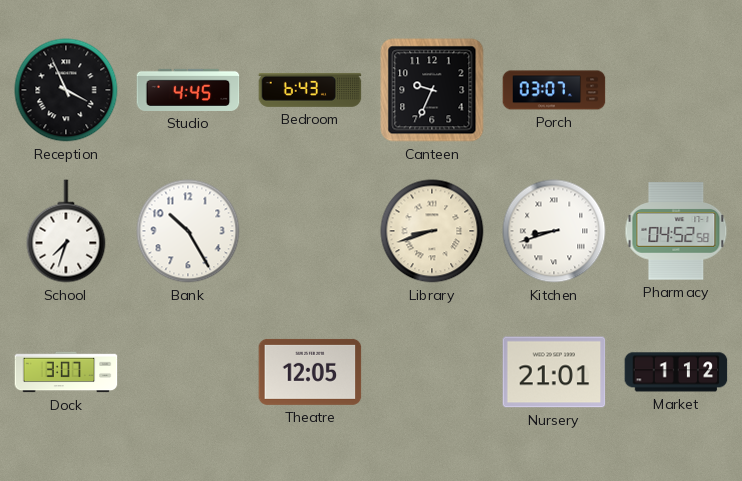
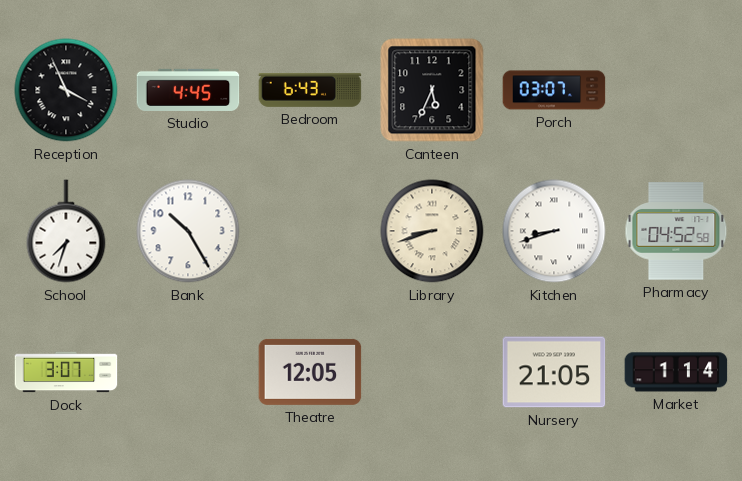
Canteen: 9:34 -> 5:34 (432, 90)
Nursery: 21:01 -> 21:05 (554, 372)
Market: 1:12 -> 1:14 (676, 372)
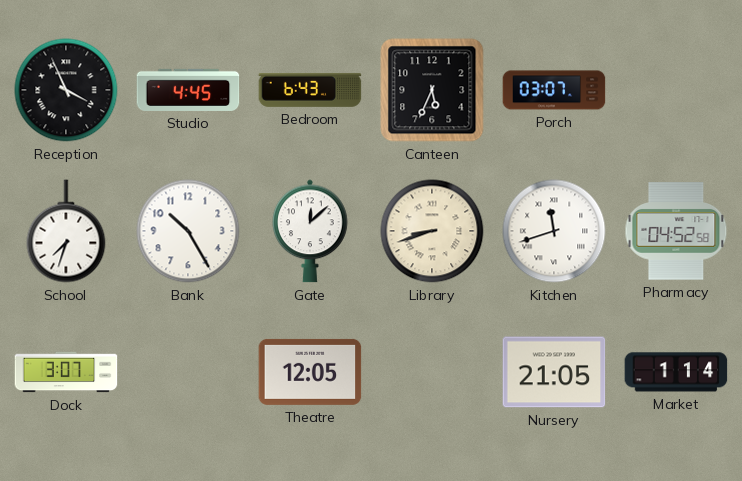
Gate: none -> 12:08 (310, 231)
Kitchen: 8:42 -> 11:42 (554, 231)
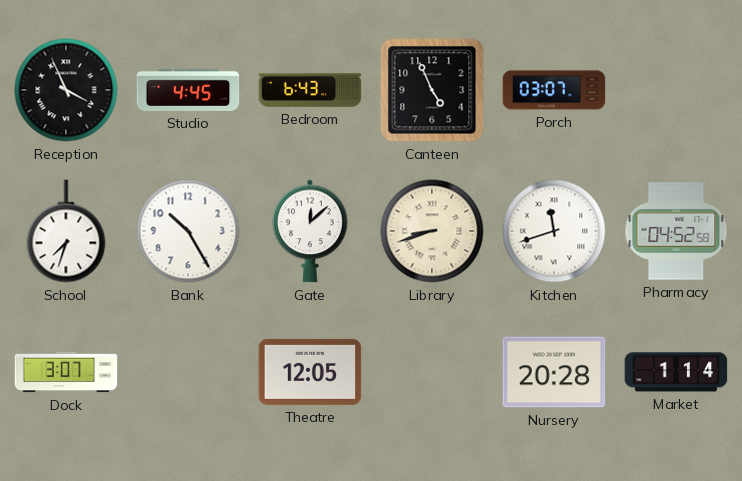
Canteen: 5:34 -> 4:56 (432, 90)
Nursery: 21:05 -> 20:28 (554, 372)
